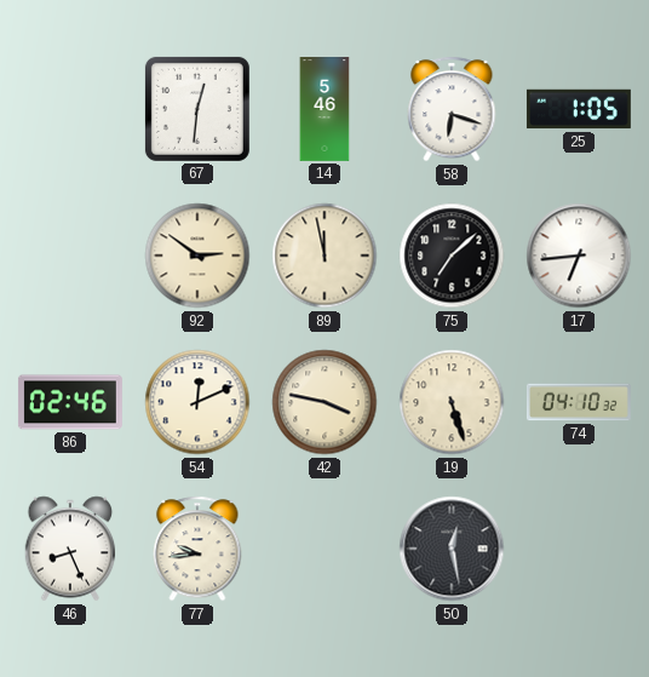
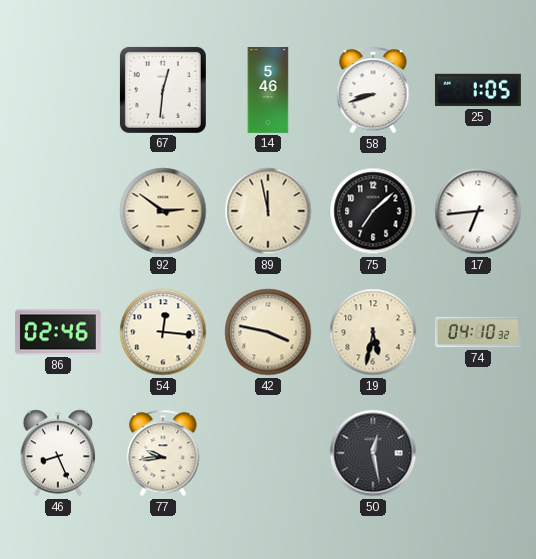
58: 6:18 -> 8:42 (373, 90)
54: 12:11 -> 12:16 (163, 332)
19: 5:27 -> 5:32 (373, 332)
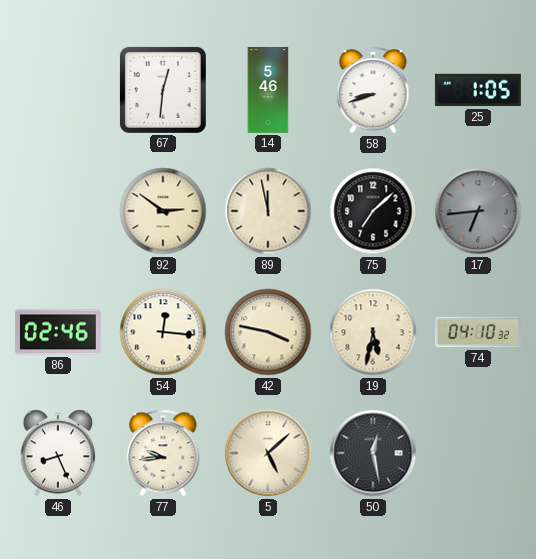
17 dial: white -> grey (478, 211)
5: none -> 5:08 (268, 453)
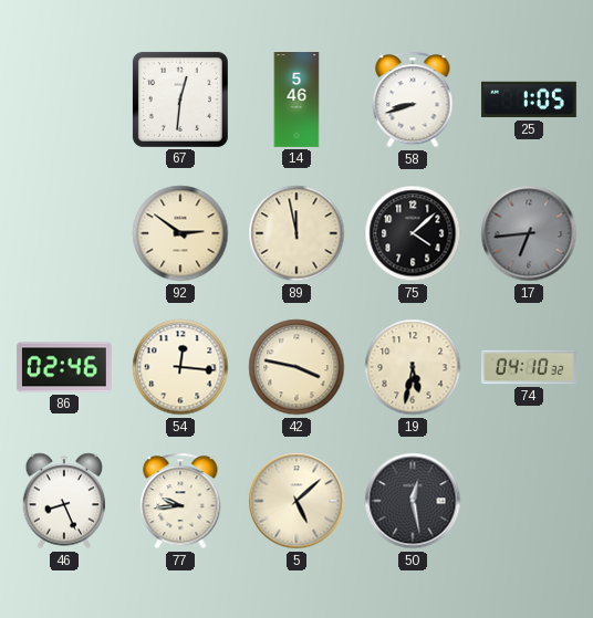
75: 7:08 -> 4:08 (413, 233)
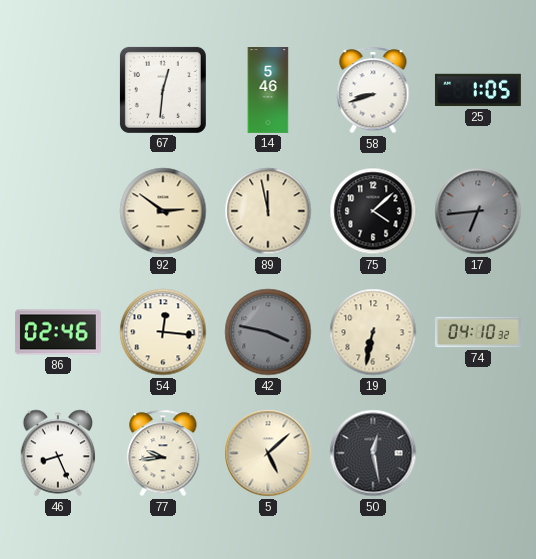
42 dial: cream -> grey (268, 332)
19: 5:32 -> 6:32 (373, 332)
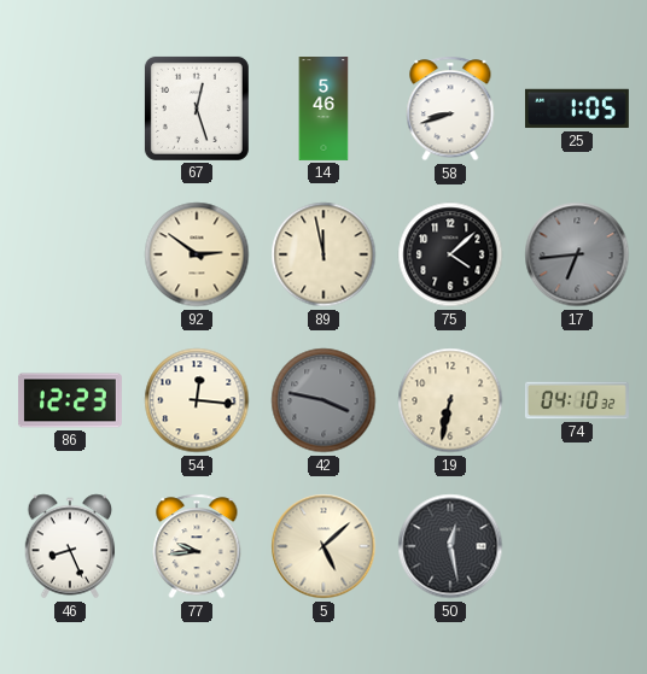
67: 12:31 -> 12:27 (197, 109)
86: 02:46 -> 12:23 (70, 400)
